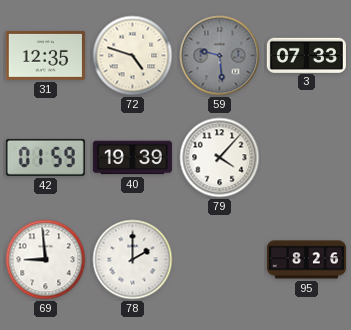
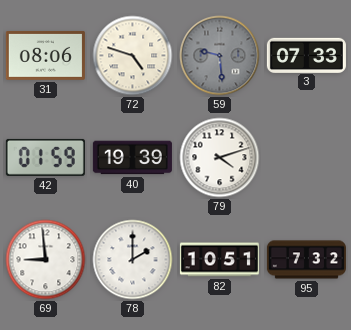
31: 12:35 -> 08:06 (45, 55)
79: 4:07 -> 4:12 (220, 158)
82: none -> 10:51 (219, 260)
95: 8:26 -> 7:32 (306, 260)
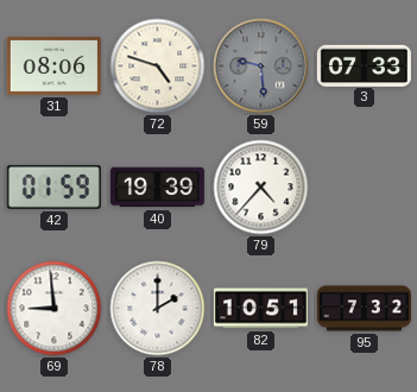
79: 4:12 -> 4:37 (261, 188)
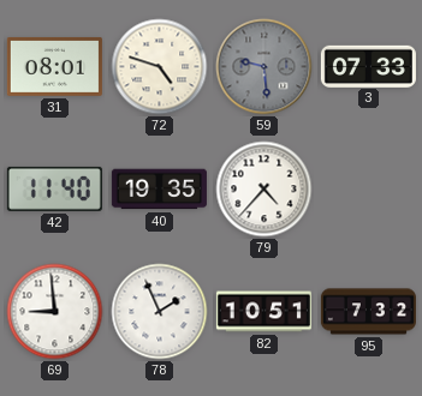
31: 08:06 -> 08:01 (54, 66)
42: 01:59 -> 11:40 (54, 188)
40: 19:39 -> 19:35 (159, 190)
78: 2:00 -> 1:56 (160, 312)
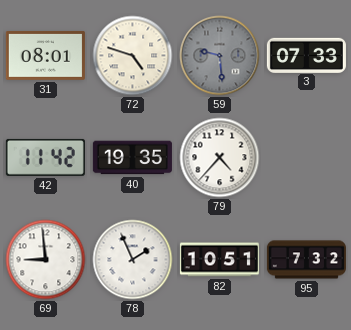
42: 11:40 -> 11:42 (45, 157)
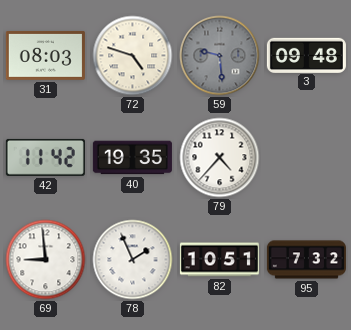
31: 08:01 -> 08:03 (45, 55)
3: 07:33 -> 09:48 (306, 55)
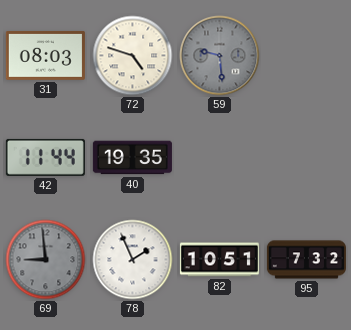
3: 09:48 -> none (306, 55)
42: 11:42 -> 11:44 (45, 157)
79: 4:37 -> none (220, 158)
69 dial: white -> grey (46, 260)
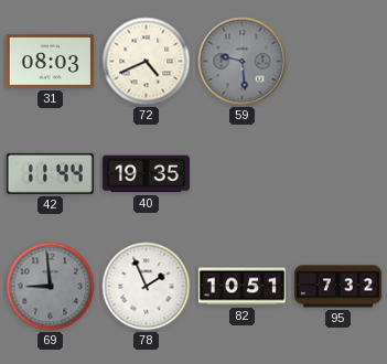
72: 4:48 -> 4:41 (147, 62)
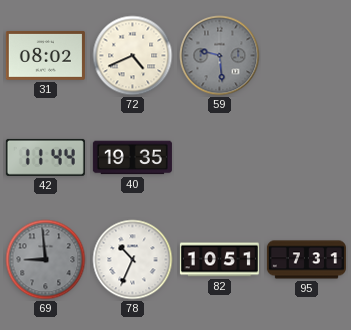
31: 08:03 -> 08:02 (45, 55)
78: 1:56 -> 10:34 (133, 260)
95: 7:32 -> 7:31 (306, 260)
